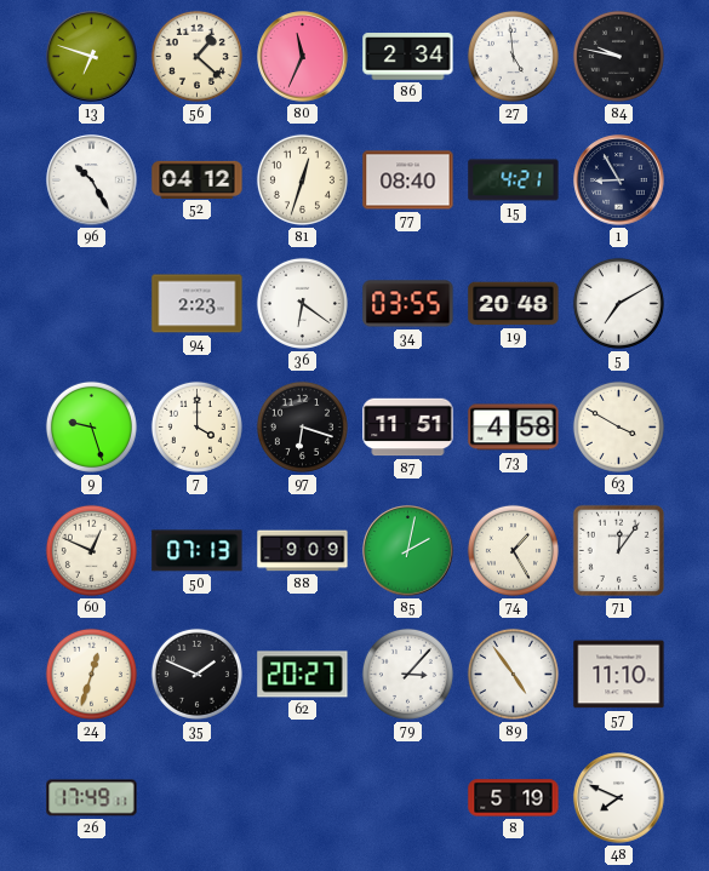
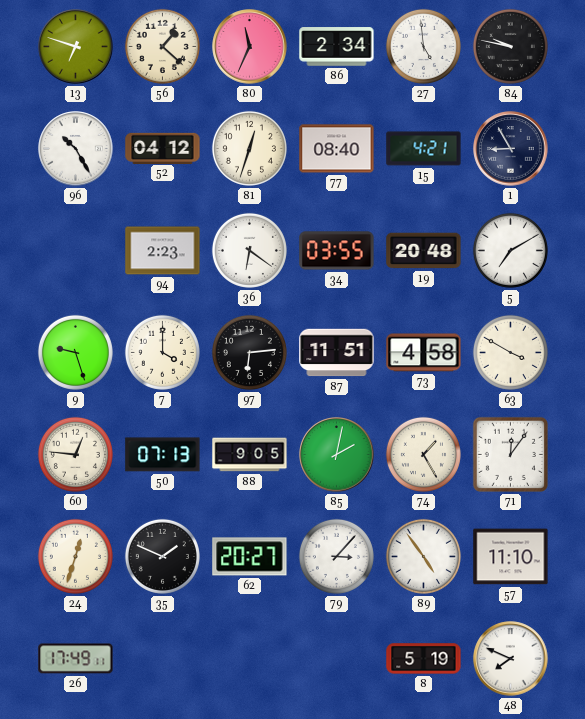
97: 6:18 -> 6:14 (249, 352)
60: 12:49 -> 12:46 (75, 454)
88: 9:09 -> 9:05 (250, 455)
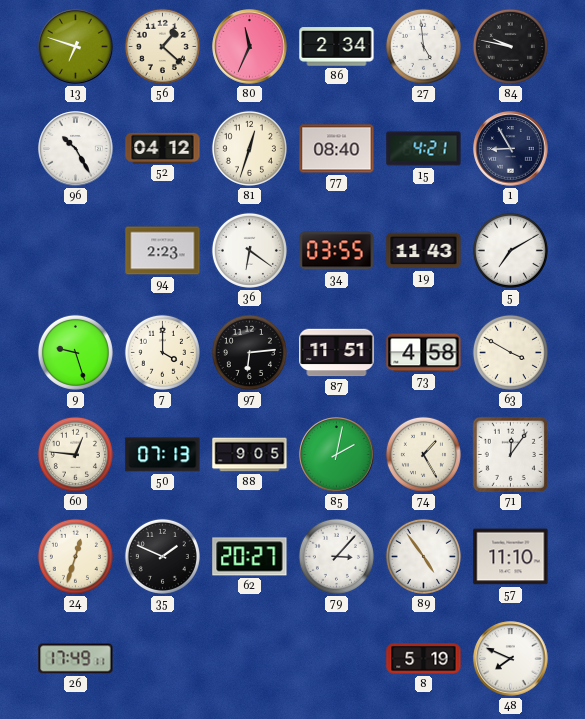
19: 20:48 -> 11:43 (424, 251)
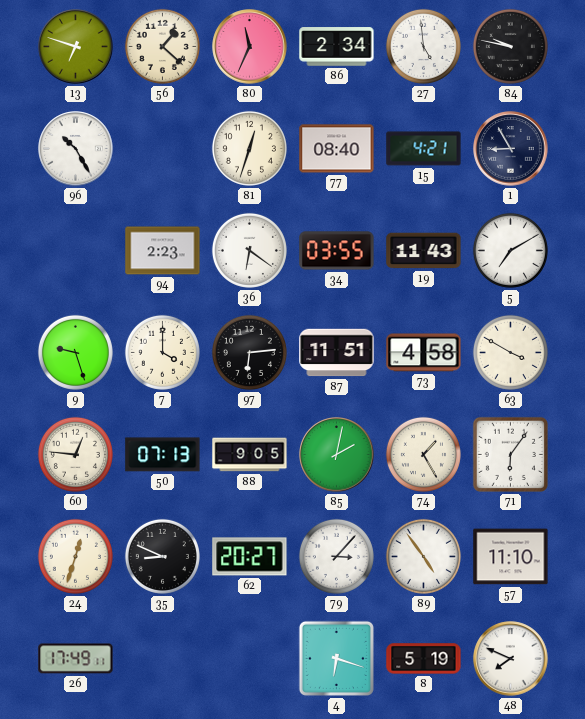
52: 04:12 -> none (163, 148)
71: 12:06 -> 6:06 (510, 454)
35: 1:49 -> 8:49 (162, 556)
4: none -> 6:18 (336, 658)
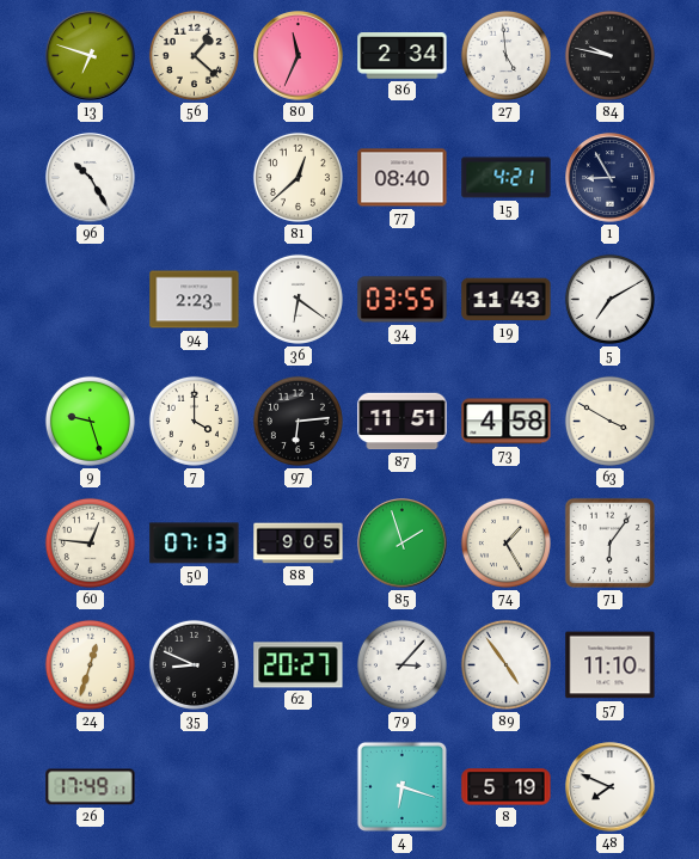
81: 12:33 -> 12:38 (298, 177)
85: 2:02 -> 1:57 (403, 544)
